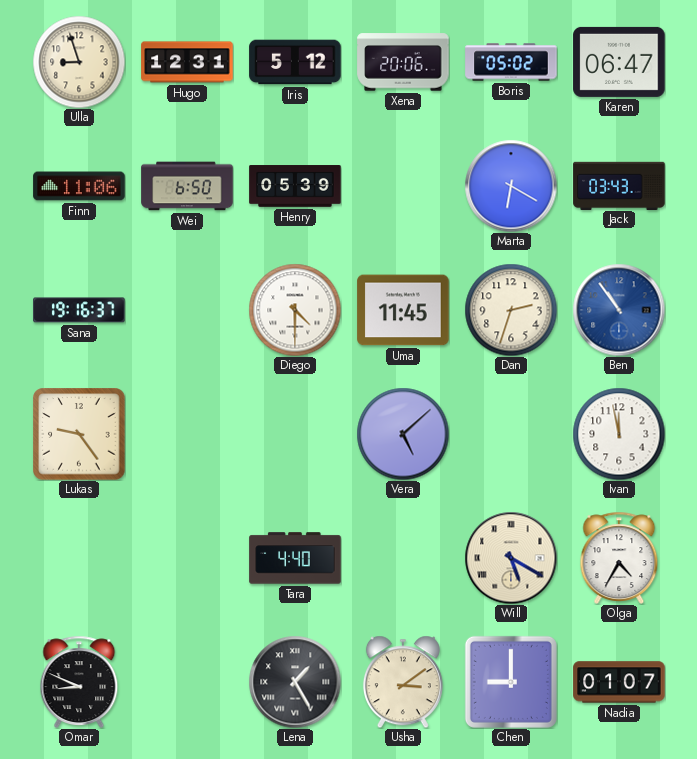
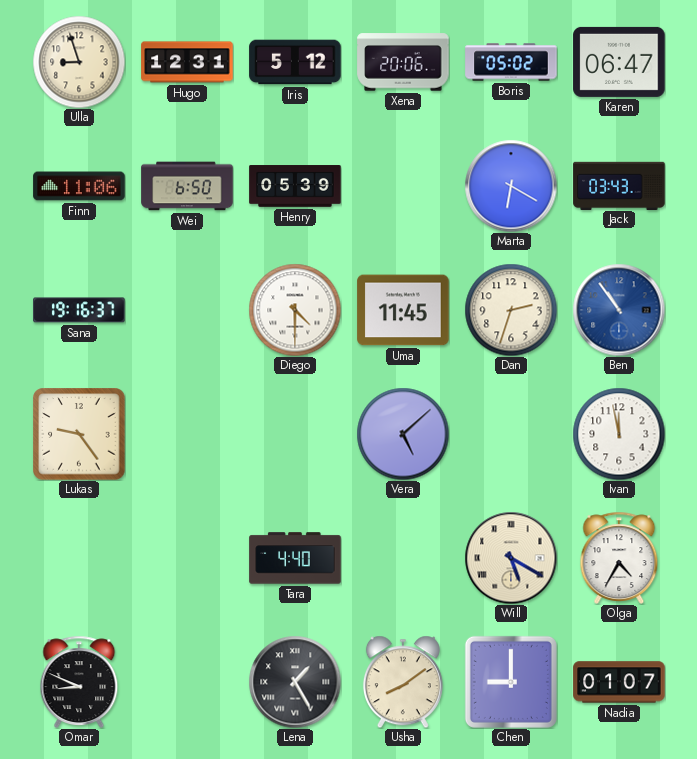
Usha: 3:09 -> 8:09 (403, 682)
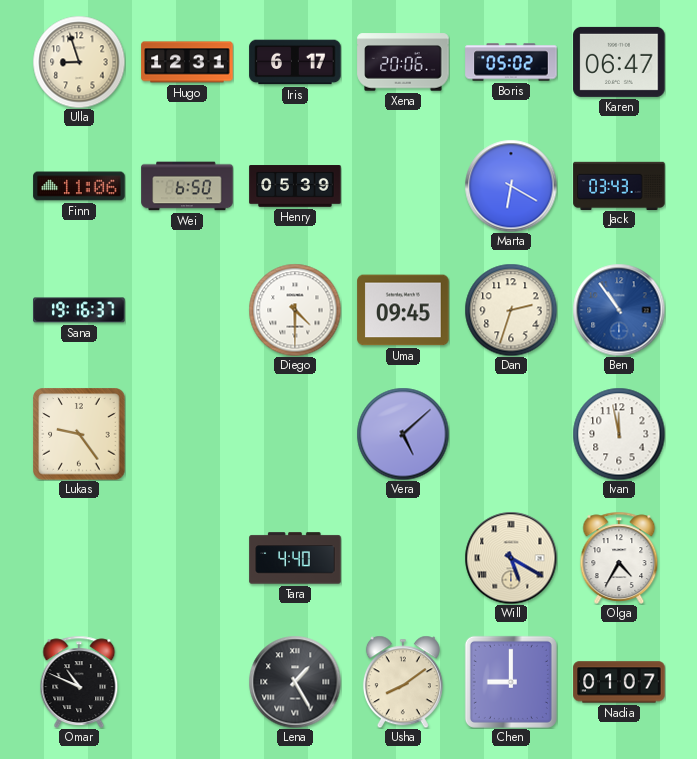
Iris: 5:12 -> 6:17 (295, 62)
Uma: 11:45 -> 09:45 (403, 310)
Omar: 8:49 -> 10:49 (79, 682)
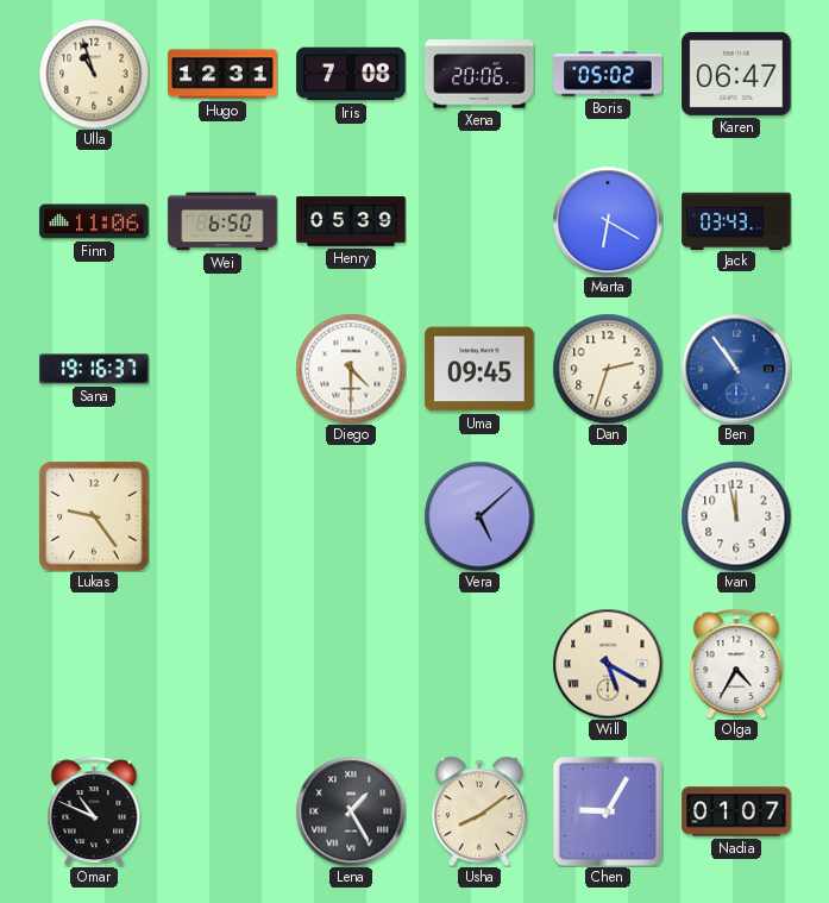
Ulla: 8:57 -> 10:57 (94, 74)
Iris: 6:17 -> 7:08 (351, 74)
Tara: 4:40 -> none (295, 558)
Chen: 9:00 -> 9:05 (608, 811)
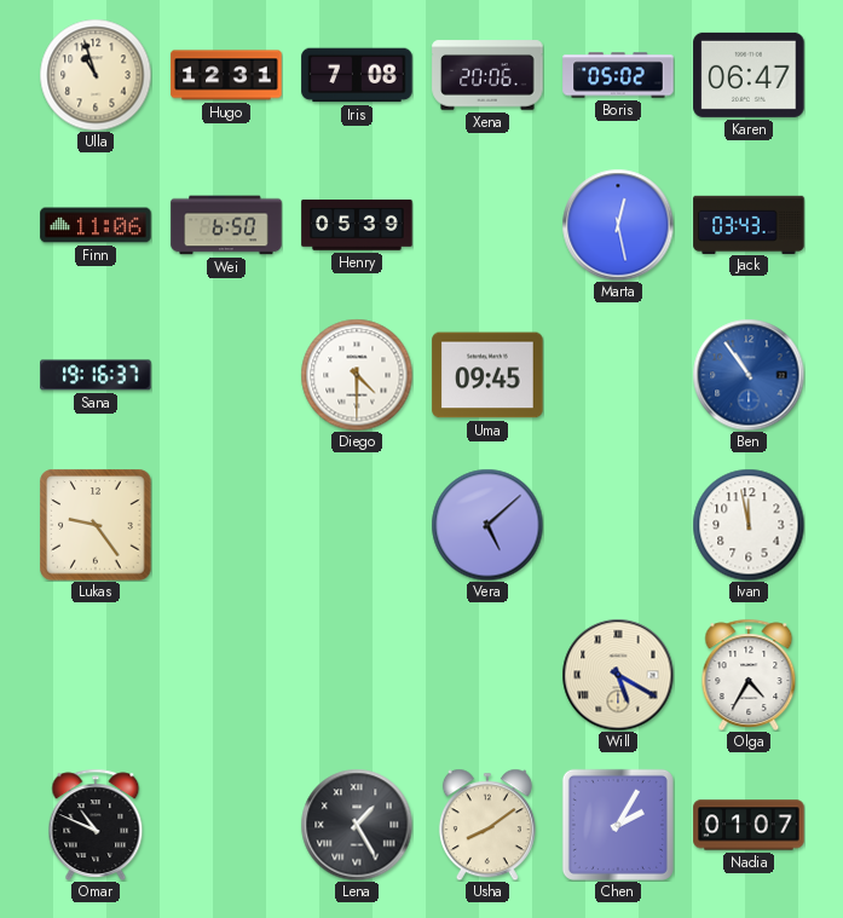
Marta: 6:20 -> 12:28 (618, 225)
Dan: 2:33 -> none (608, 369)
Chen: 9:05 -> 2:05 (618, 825)
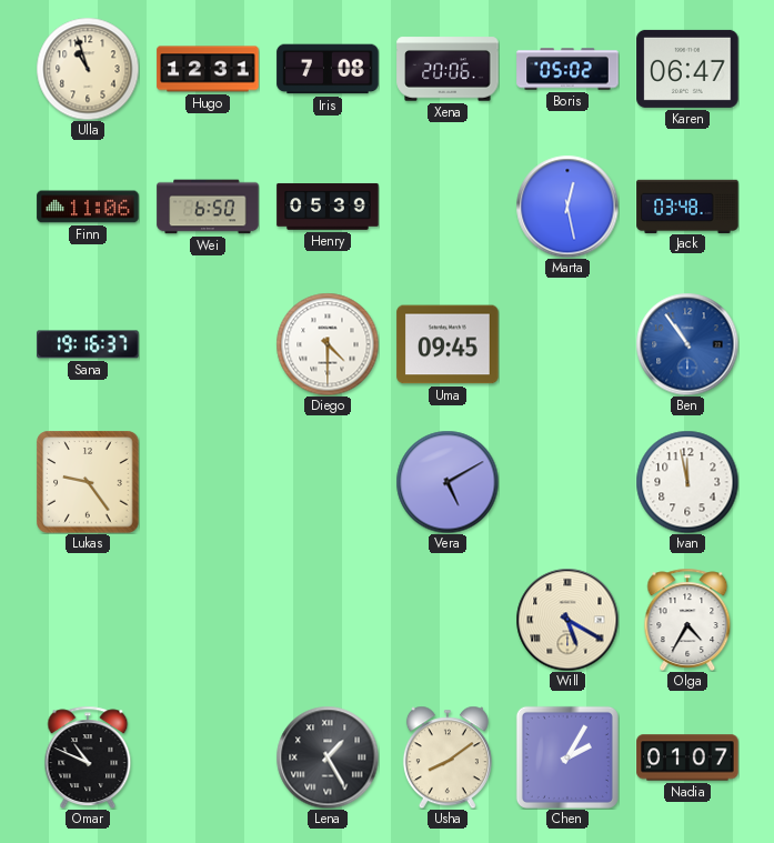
Jack: 03:43 -> 03:48 (687, 205)
Vera: 5:08 -> 5:10 (448, 482)
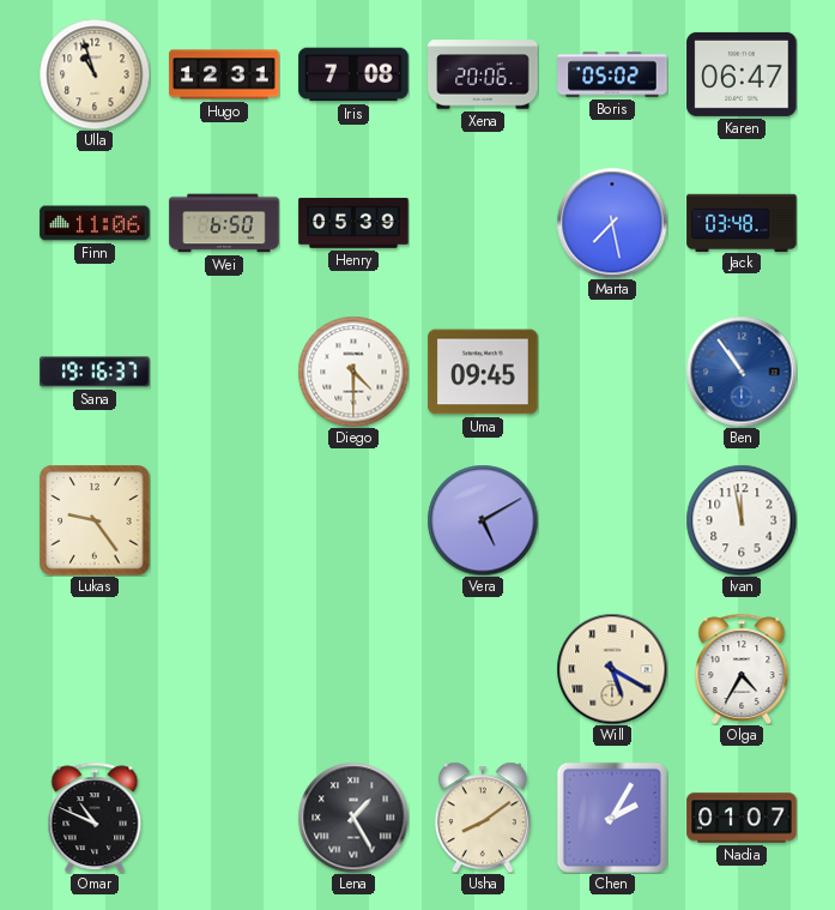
Marta: 12:28 -> 7:28 (612, 223)
